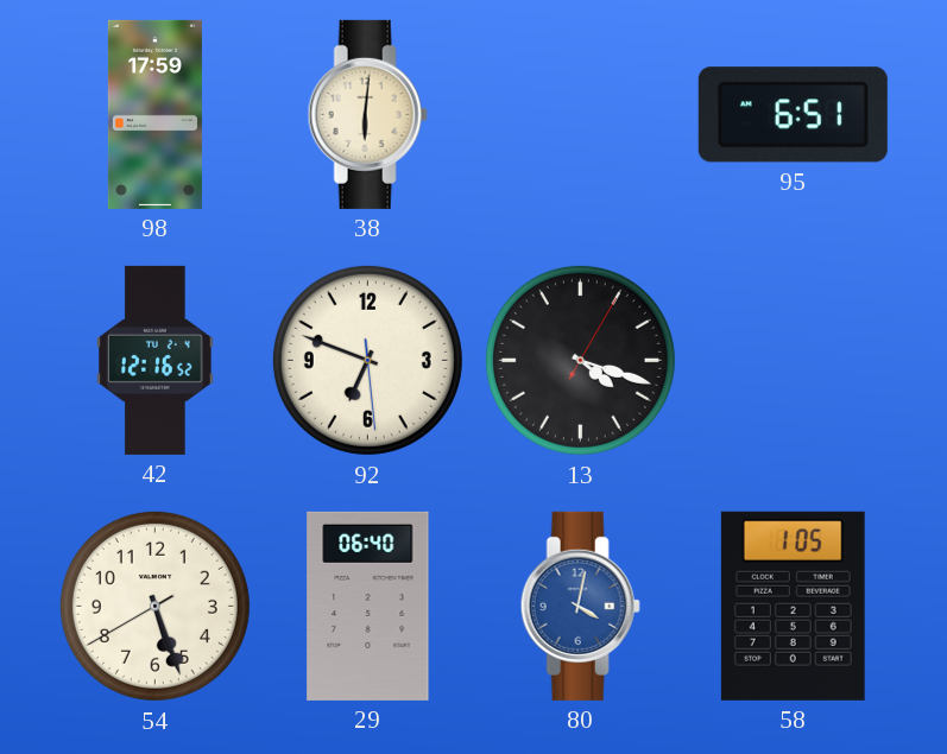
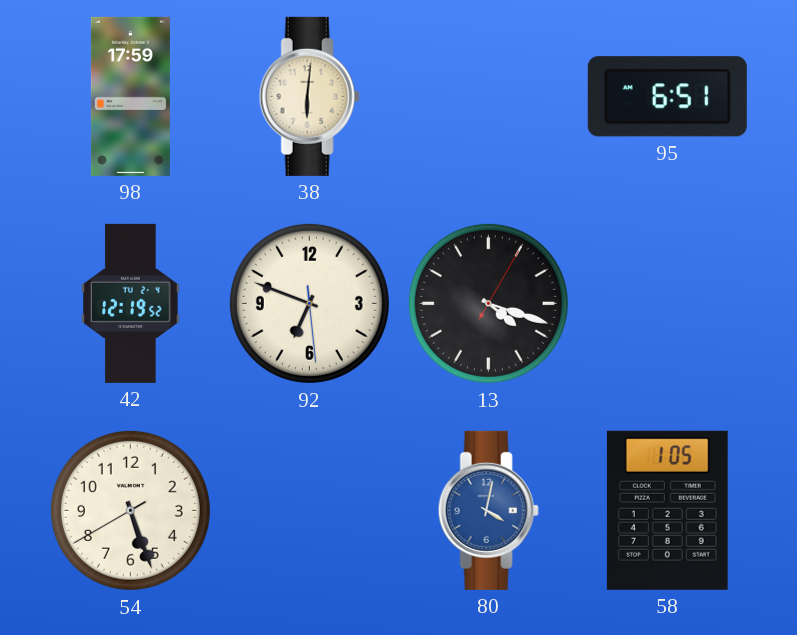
42: 12:16 -> 12:19 (131, 303)
29: 06:40 -> none (368, 606)
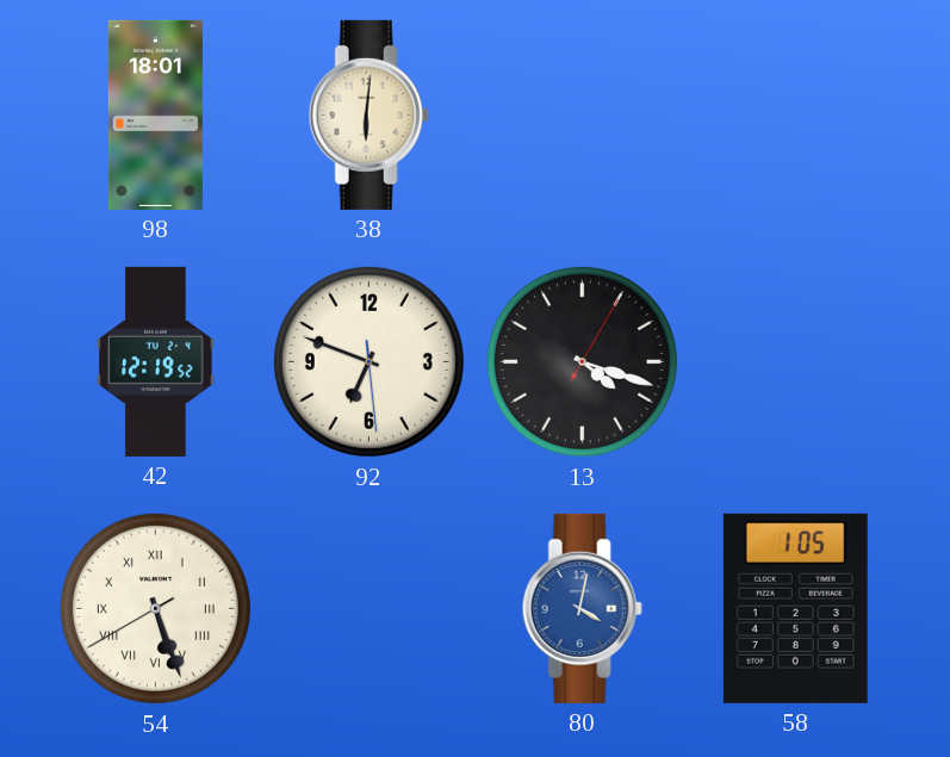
98: 17:59 -> 18:01 (155, 114)
95: 6:51 -> none (667, 97)
54 numerals: Arabic -> Roman (155, 608)
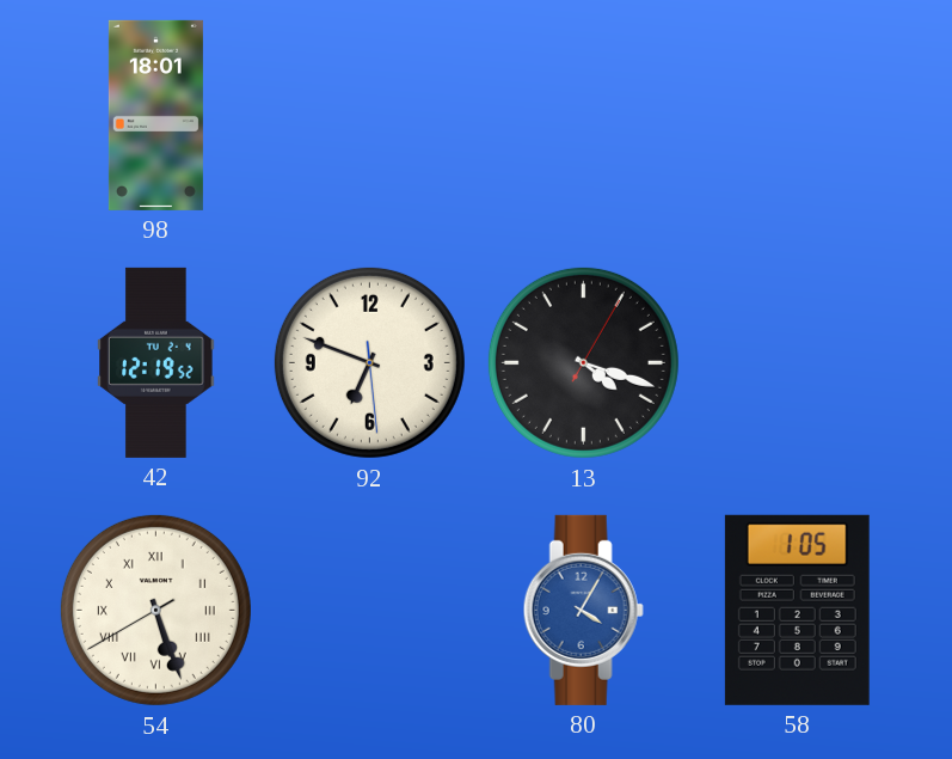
38: 6:01 -> none (368, 114)
80: 4:02 -> 4:05 (583, 610)
